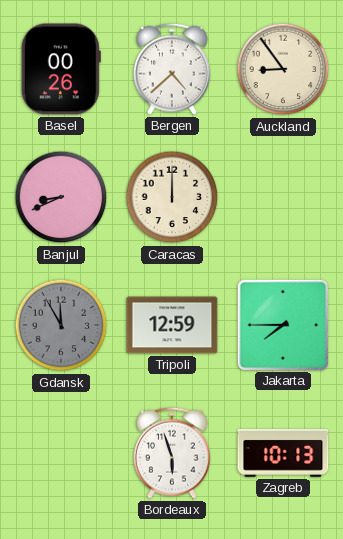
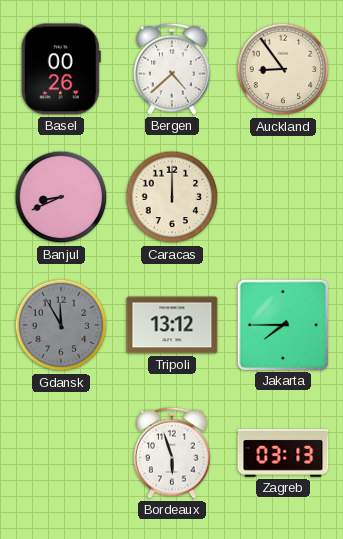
Tripoli: 12:59 -> 13:12 (172, 325)
Zagreb: 10:13 -> 03:13 (283, 454)
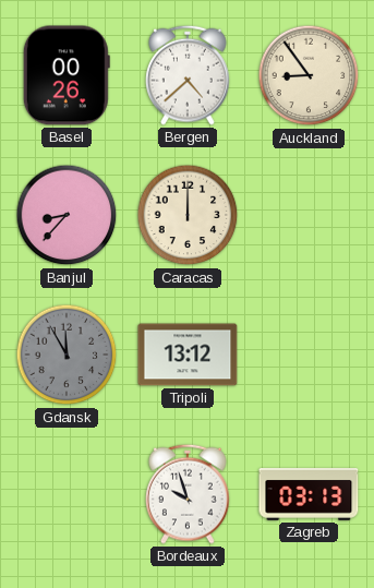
Banjul: 8:41 -> 8:37 (67, 215)
Jakarta: 7:45 -> none (282, 324)
Bordeaux: 5:57 -> 9:57 (189, 494)
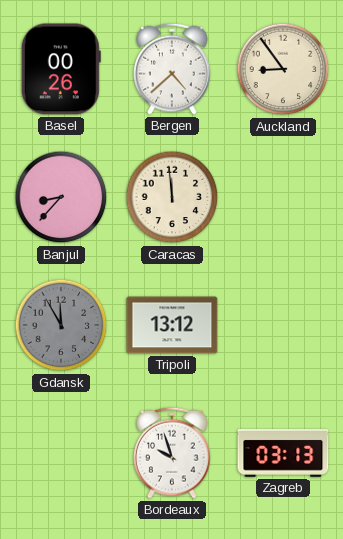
Caracas: 12:00 -> 11:59 (172, 197)
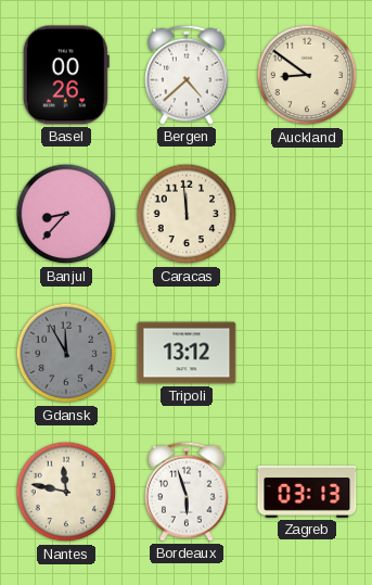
Auckland: 8:54 -> 8:51 (307, 75)
Nantes: none -> 11:47 (66, 492)
Bordeaux: 9:57 -> 5:57 (188, 492)
